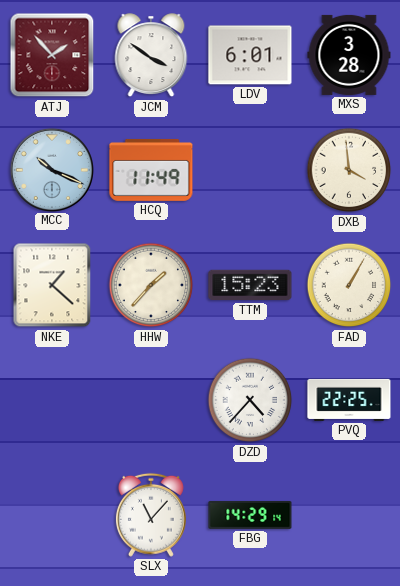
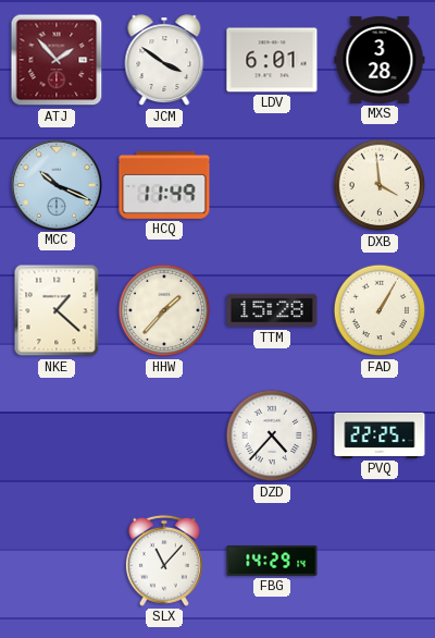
TTM: 15:23 -> 15:28 (272, 310)
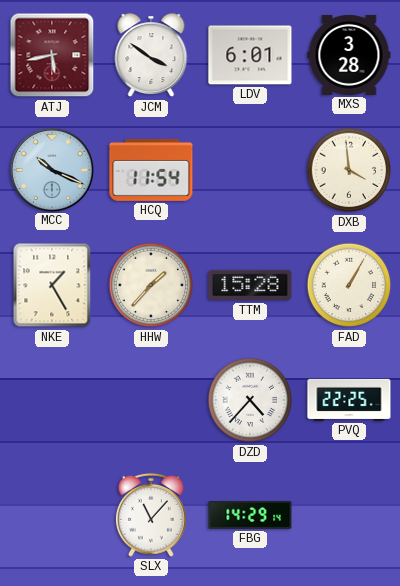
ATJ: 1:53 -> 5:43 (52, 55)
HCQ: 11:49 -> 11:54 (151, 170)
NKE: 1:22 -> 1:25 (52, 285)
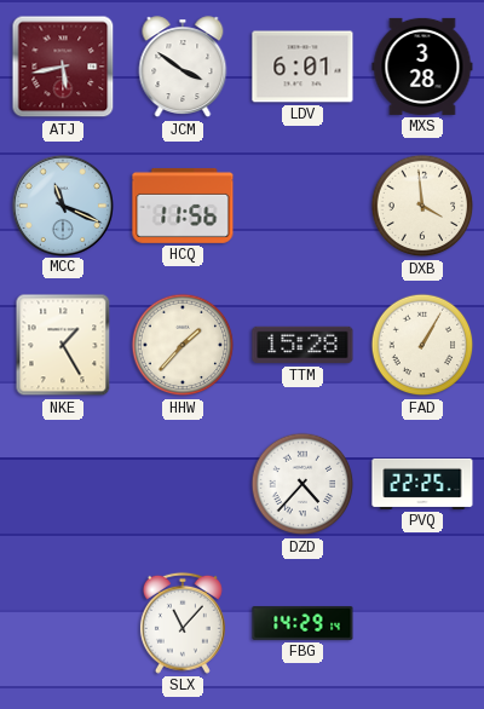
MCC: 10:19 -> 11:19 (62, 204)
HCQ: 11:54 -> 11:56 (183, 206)
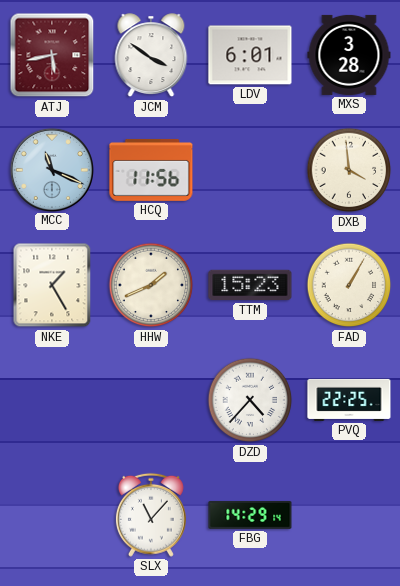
HHW: 1:37 -> 1:41 (151, 285)
TTM: 15:28 -> 15:23 (250, 285)
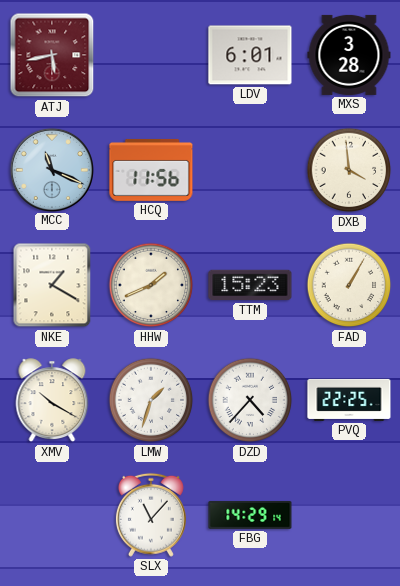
JCM: 3:51 -> none (151, 56)
NKE: 1:25 -> 1:20 (52, 285)
XMV: none -> 10:20 (52, 401)
LMW: none -> 1:33 (151, 400)
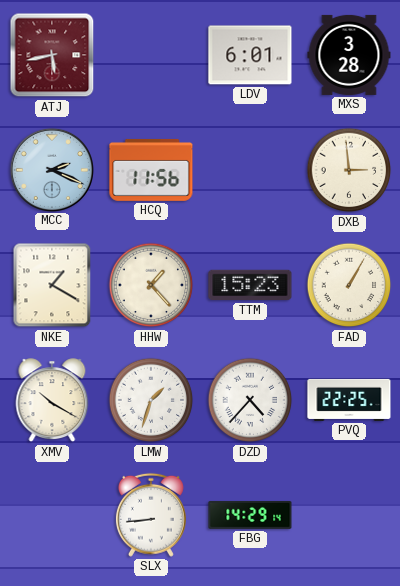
MCC: 11:19 -> 2:19 (51, 169)
DXB: 3:59 -> 2:59 (349, 170)
HHW: 1:41 -> 1:23 (151, 285)
SLX: 11:07 -> 8:44 (151, 515)
